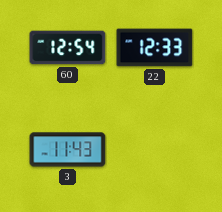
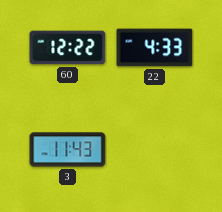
60: 12:54 -> 12:22 (68, 48)
22: 12:33 -> 4:33 (155, 48)
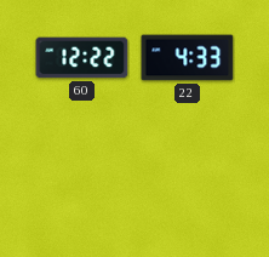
3: 11:43 -> none (68, 150)
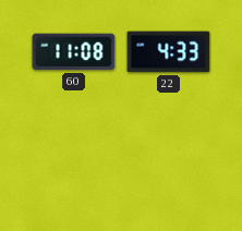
60: 12:22 -> 11:08 (74, 52)
